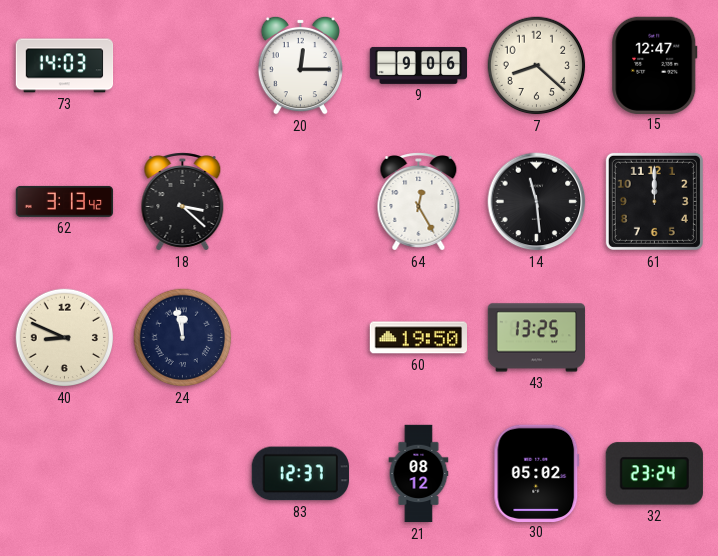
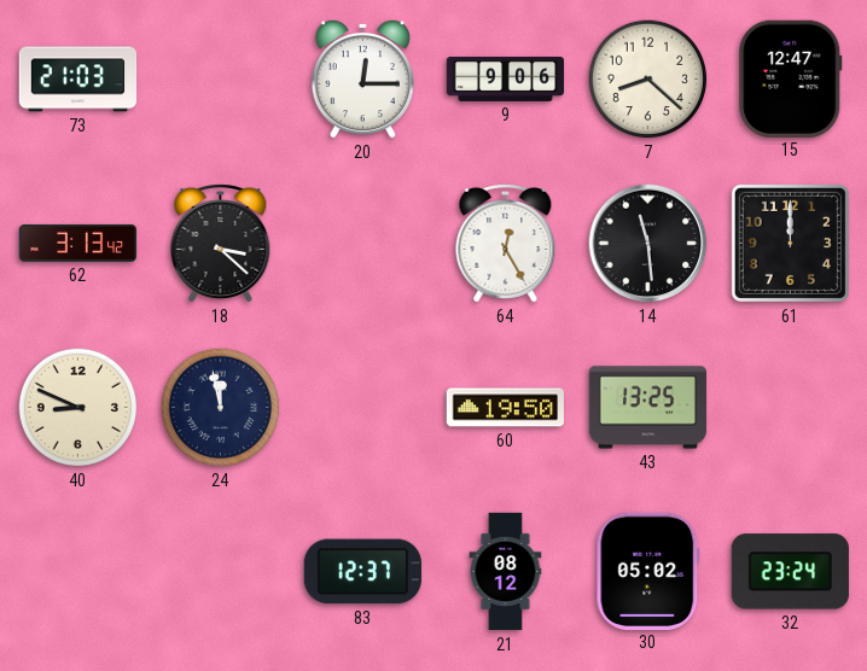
73: 14:03 -> 21:03 (78, 80)
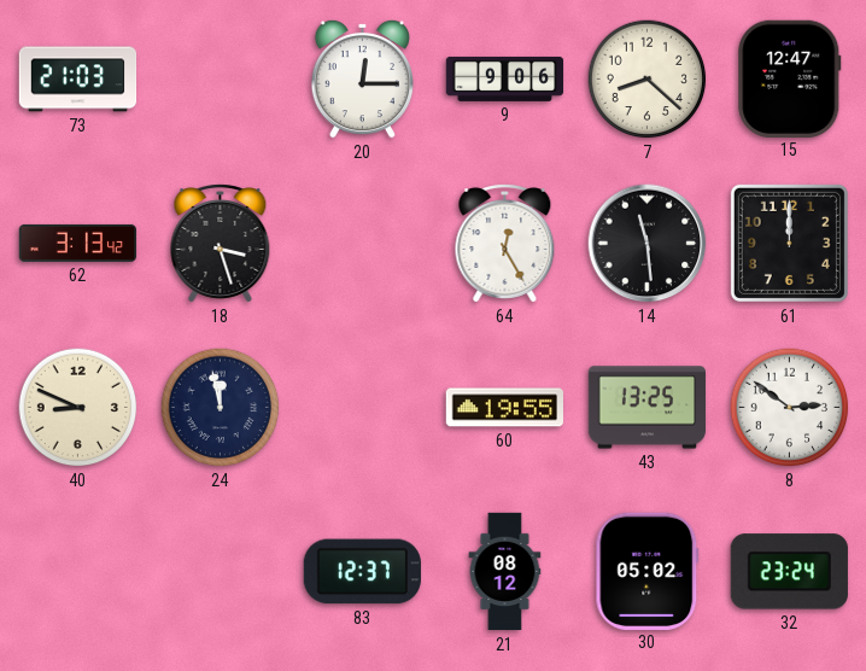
18: 3:22 -> 3:27 (221, 244)
60: 19:50 -> 19:55 (504, 408)
8: none -> 2:51 (790, 408)
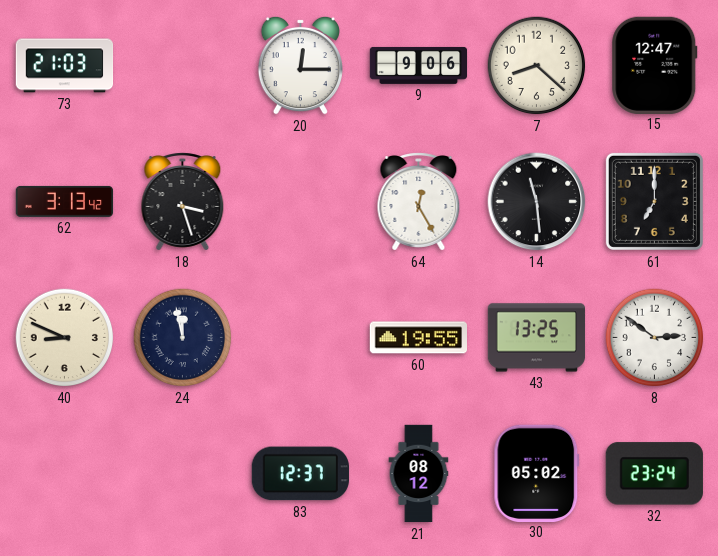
61: 12:00 -> 7:00 (654, 201)
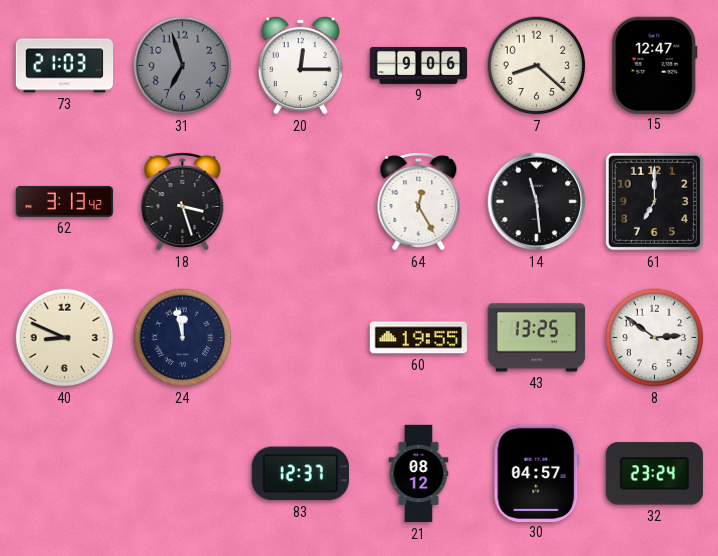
31: none -> 6:57 (183, 66)
30: 05:02 -> 04:57 (537, 473)
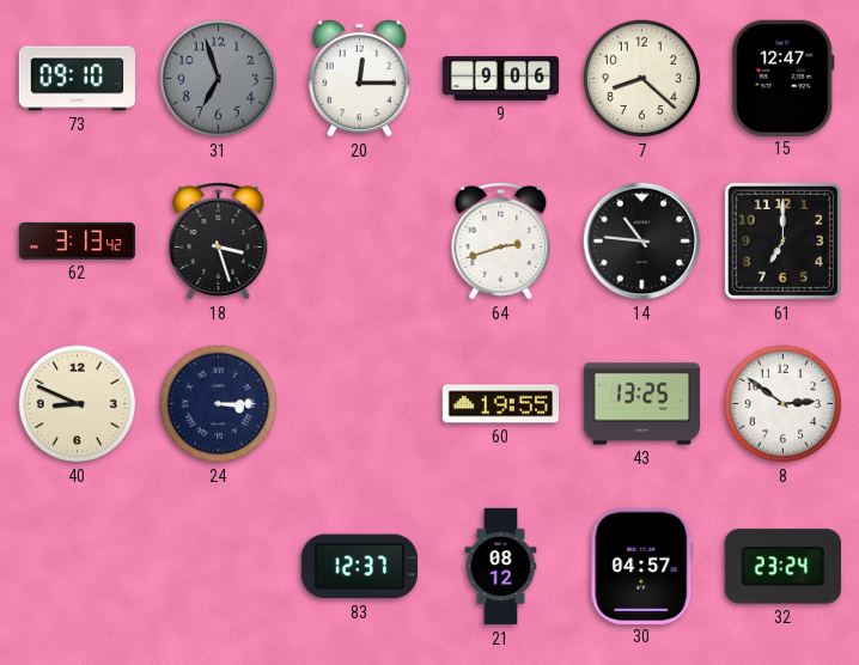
73: 21:03 -> 09:10 (78, 79)
64: 12:25 -> 2:42 (501, 242)
14: 11:29 -> 10:46 (642, 242)
24: 11:58 -> 3:15 (219, 404)
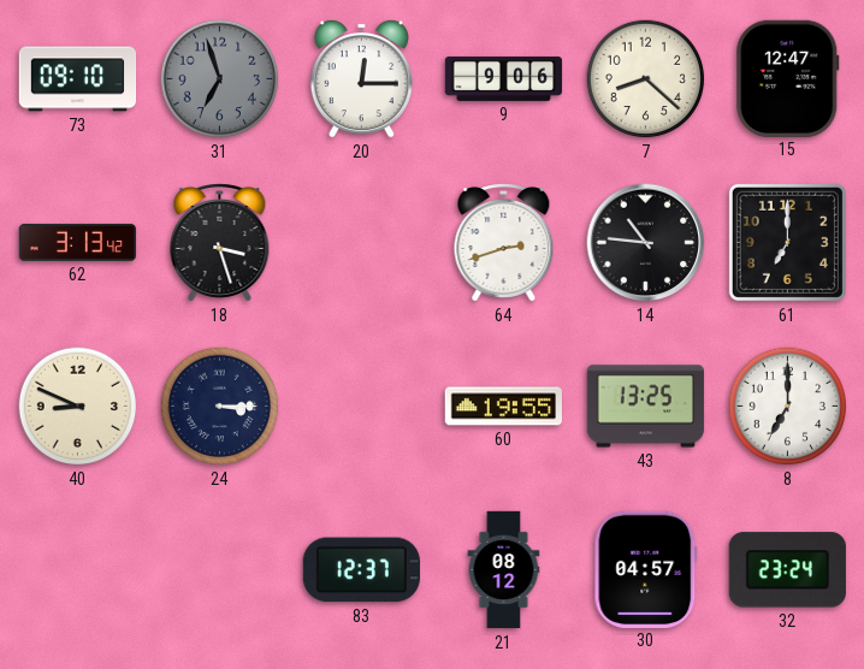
8: 2:51 -> 7:00 (788, 407)
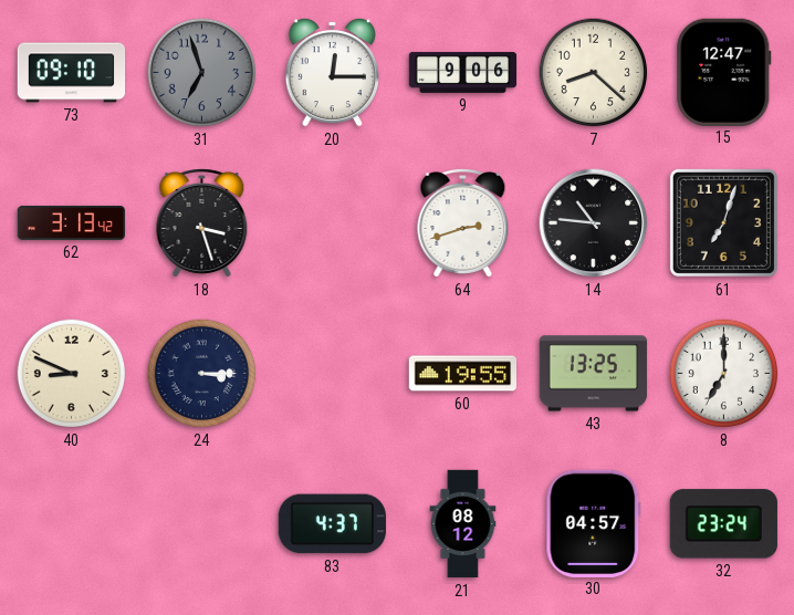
61: 7:00 -> 7:03 (723, 222)
83: 12:37 -> 4:37 (332, 524)
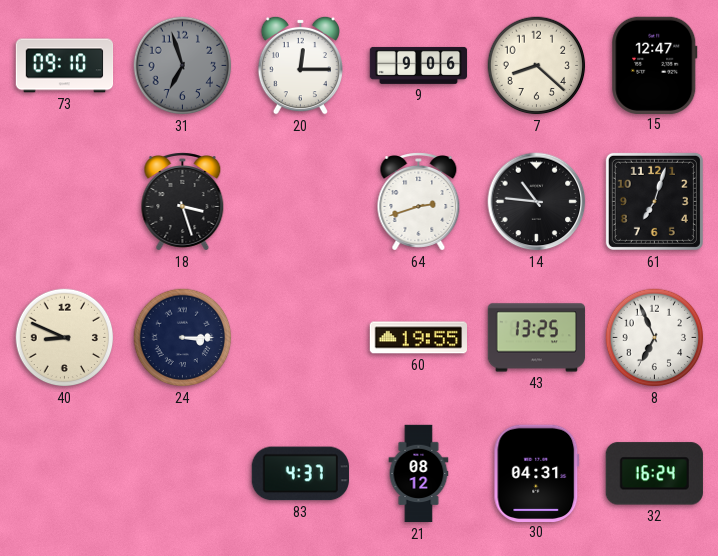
62: 3:13 -> none (72, 222)
8: 7:00 -> 6:56 (655, 338)
30: 04:57 -> 04:31 (537, 473)
32: 23:24 -> 16:24 (654, 474)
